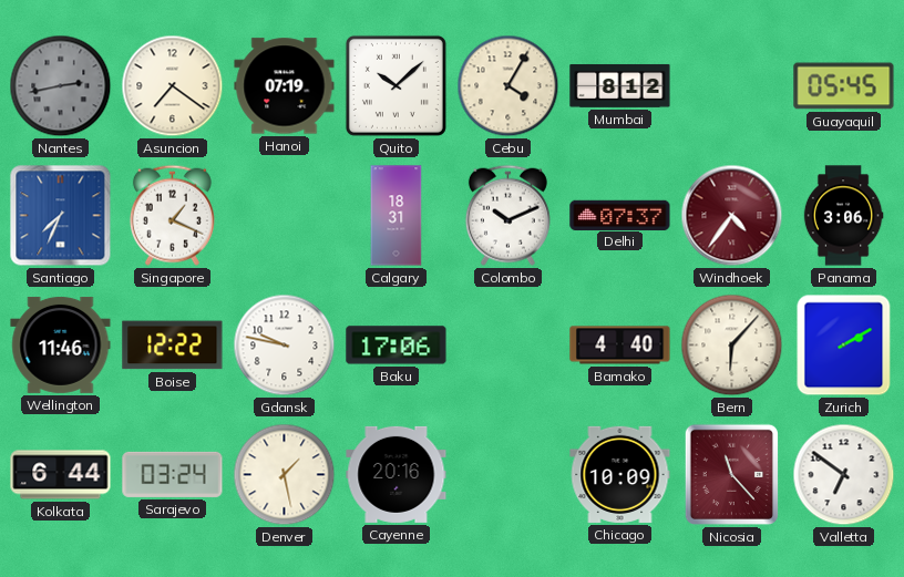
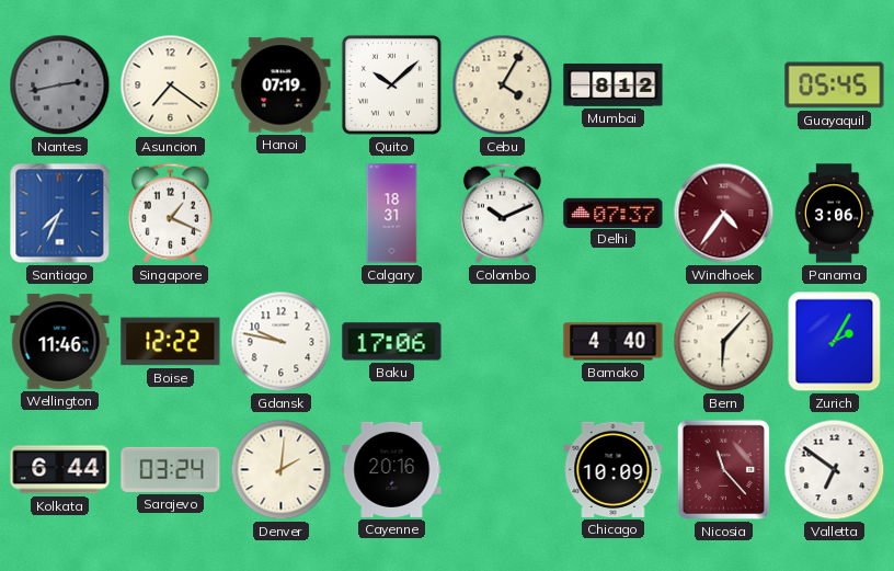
Zurich: 2:10 -> 2:05 (835, 342)
Denver: 1:28 -> 2:01 (282, 470)
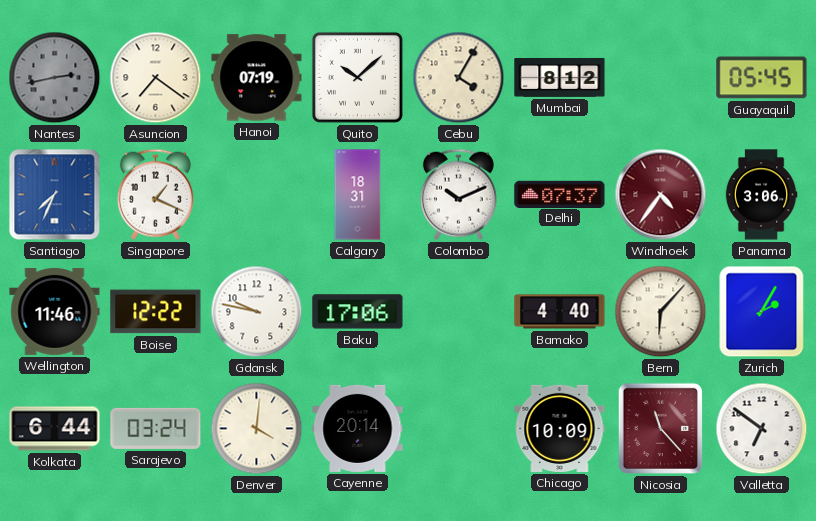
Denver: 2:01 -> 4:01 (257, 429)
Cayenne: 20:16 -> 20:14 (358, 428)
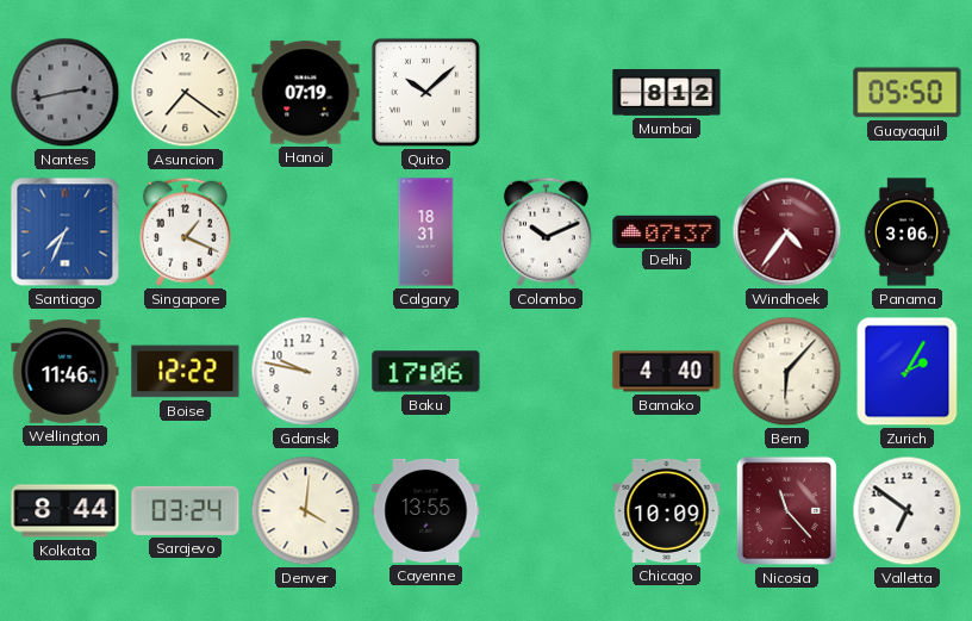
Cebu: 4:05 -> none (459, 78)
Guayaquil: 05:45 -> 05:50 (908, 93)
Kolkata: 6:44 -> 8:44 (66, 511)
Cayenne: 20:14 -> 13:55 (426, 510)
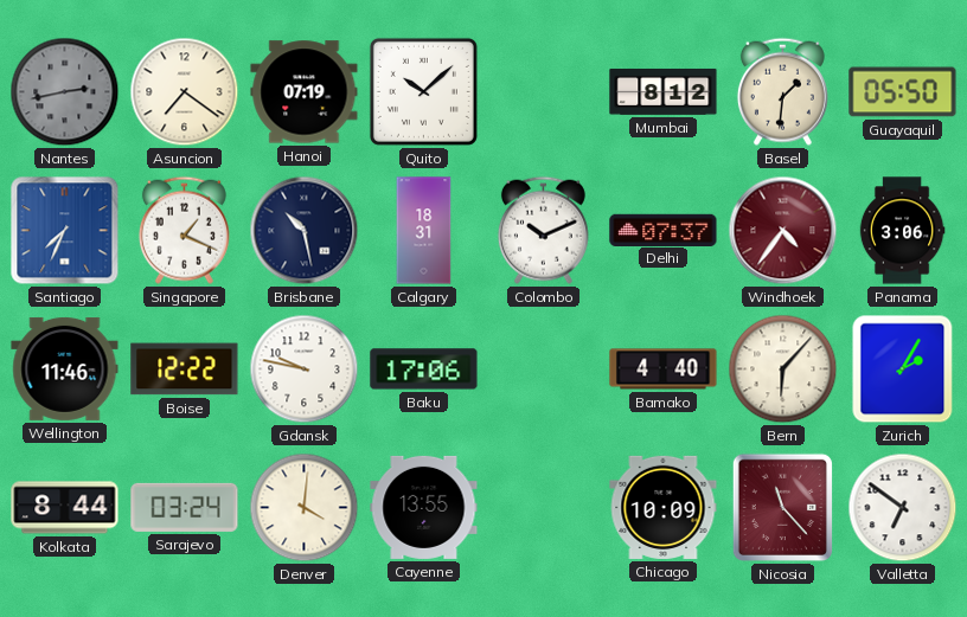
Basel: none -> 1:31 (782, 91)
Brisbane: none -> 10:28 (305, 231)
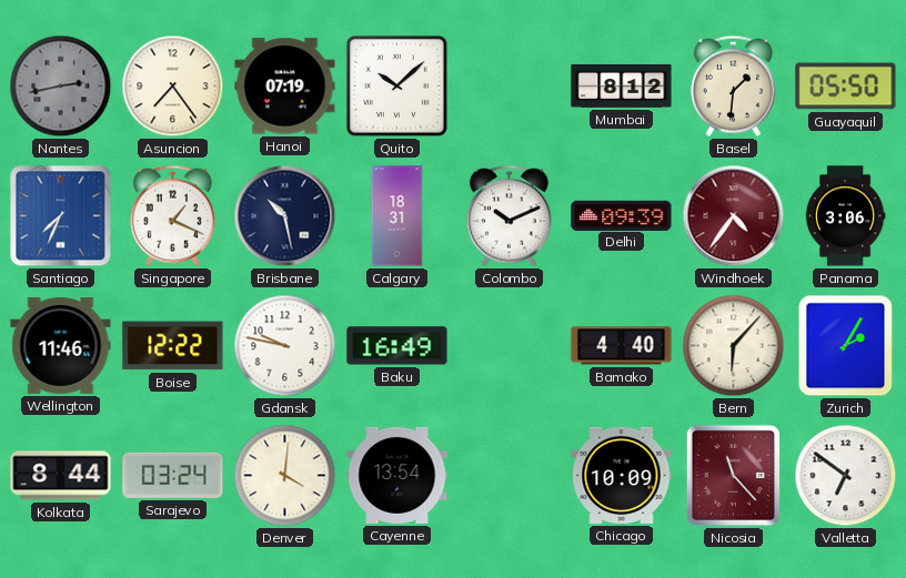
Asuncion: 7:21 -> 7:24 (173, 87)
Delhi: 07:37 -> 09:39 (622, 215)
Baku: 17:06 -> 16:49 (397, 346)
Cayenne: 13:55 -> 13:54 (397, 475)
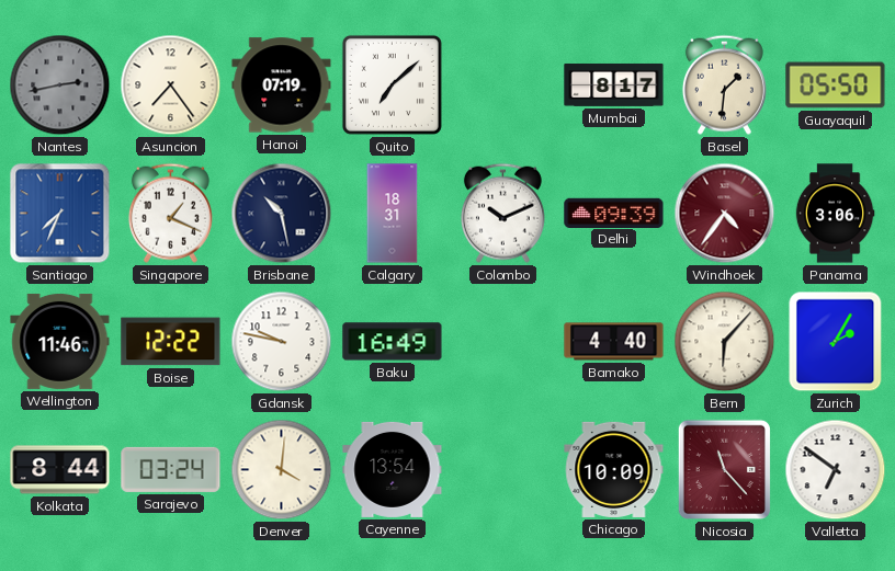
Quito: 10:08 -> 7:08 (392, 84)
Mumbai: 8:12 -> 8:17 (614, 84)
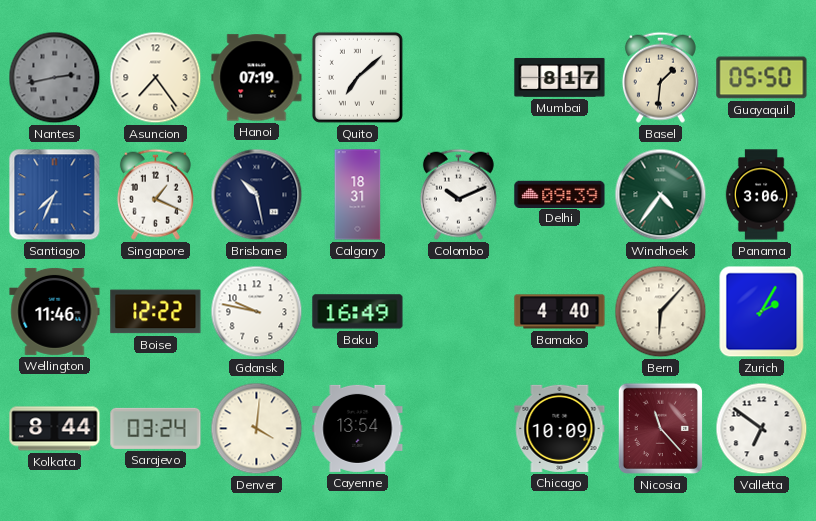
Windhoek dial: burgundy -> green (661, 195)
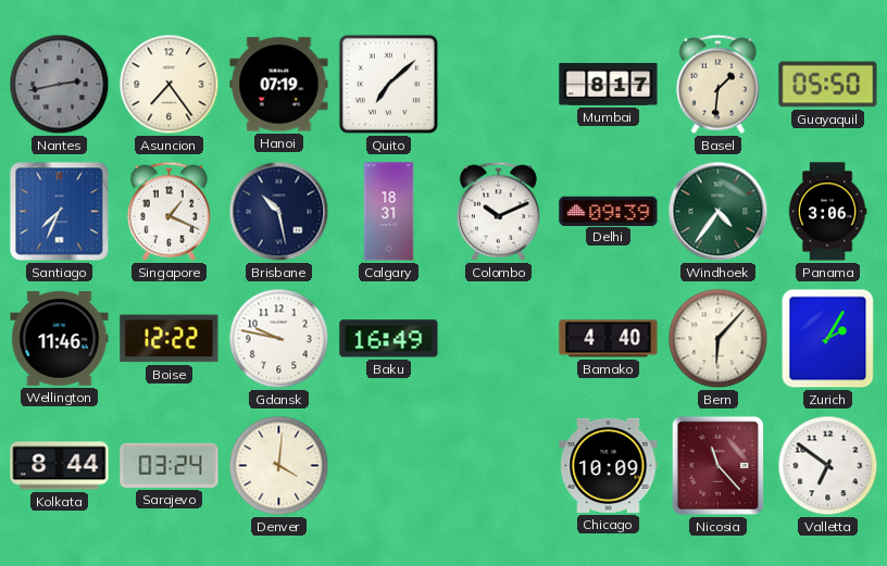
Cayenne: 13:54 -> none (358, 428)
